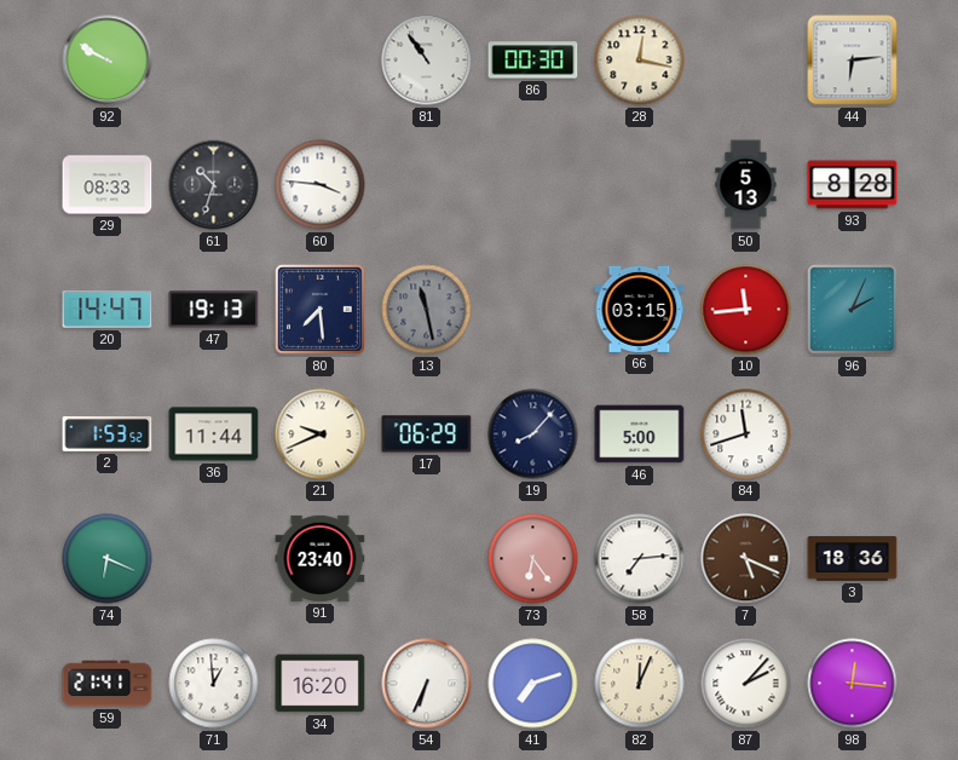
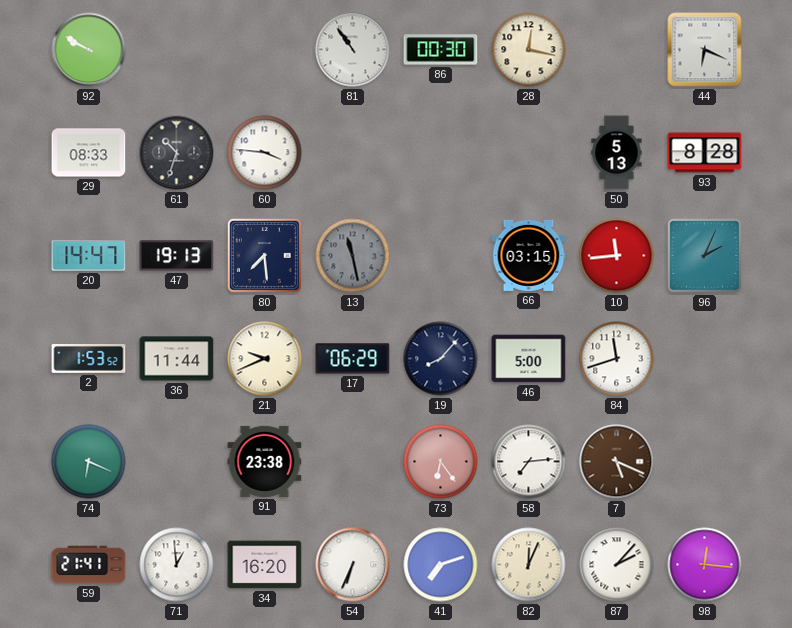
44: 6:14 -> 6:19 (705, 50)
91: 23:40 -> 23:38 (265, 461)
3: 18:36 -> none (853, 559)
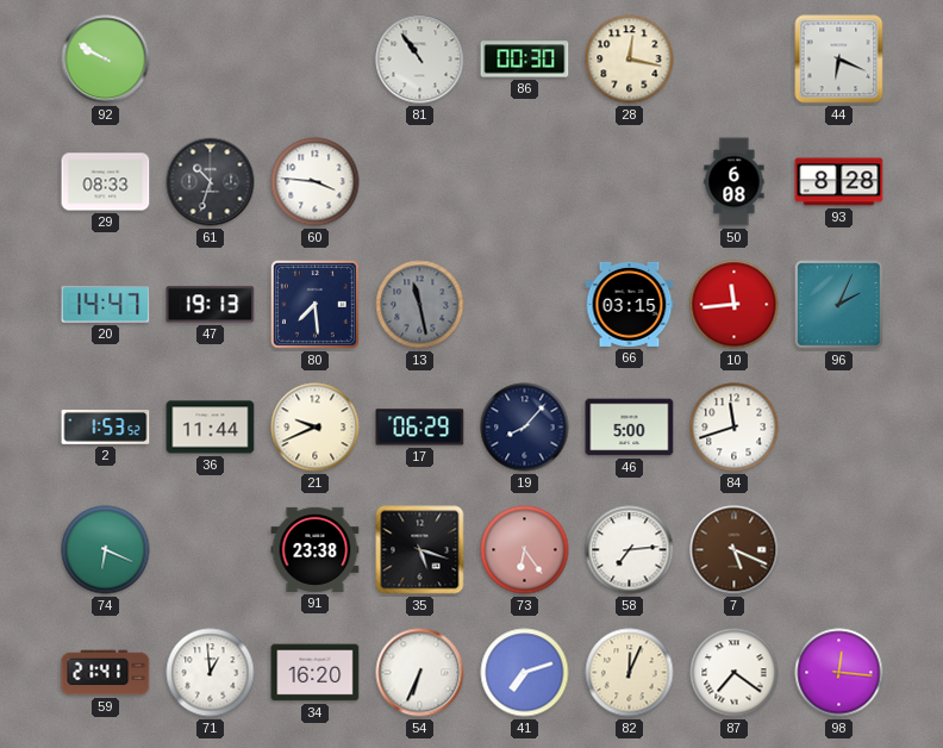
50: 5:13 -> 6:08 (735, 182)
35: none -> 5:18 (420, 550)
87: 2:07 -> 7:21 (735, 673)
